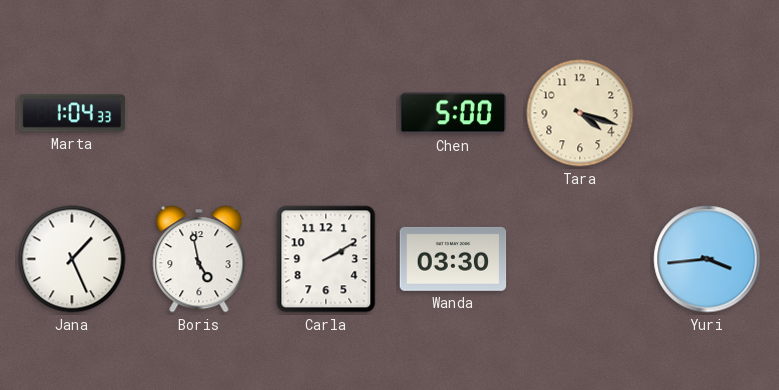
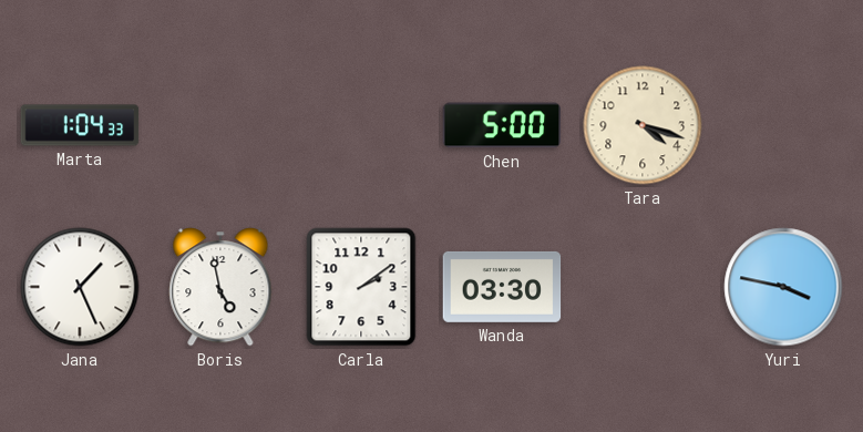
Carla: 2:10 -> 2:09 (361, 287)
Yuri: 3:44 -> 3:47 (783, 287)
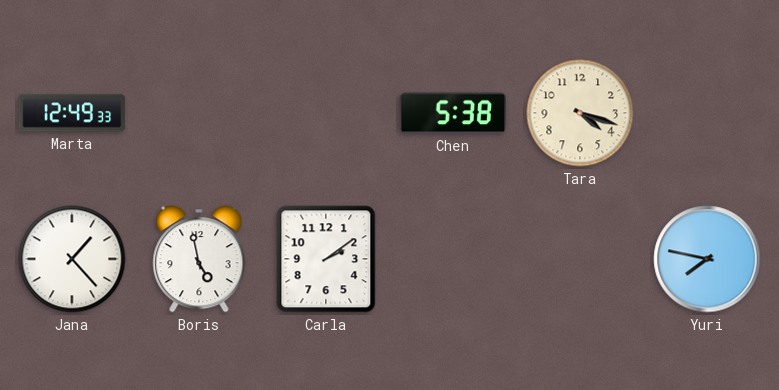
Marta: 1:04 -> 12:49 (72, 113)
Chen: 5:00 -> 5:38 (453, 113)
Jana: 1:26 -> 1:23 (72, 259)
Wanda: 03:30 -> none (502, 287)
Yuri: 3:47 -> 7:47 (707, 259)
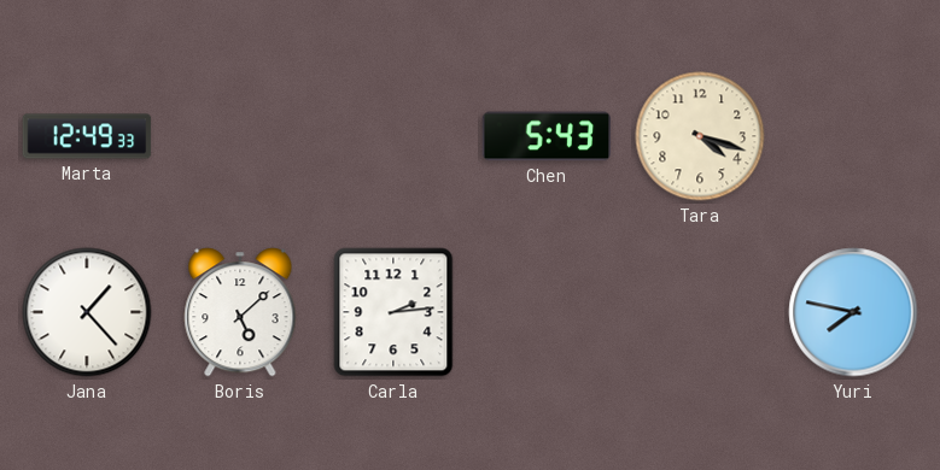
Chen: 5:38 -> 5:43 (547, 136)
Boris: 4:58 -> 5:08 (240, 312)
Carla: 2:09 -> 2:14 (393, 312)
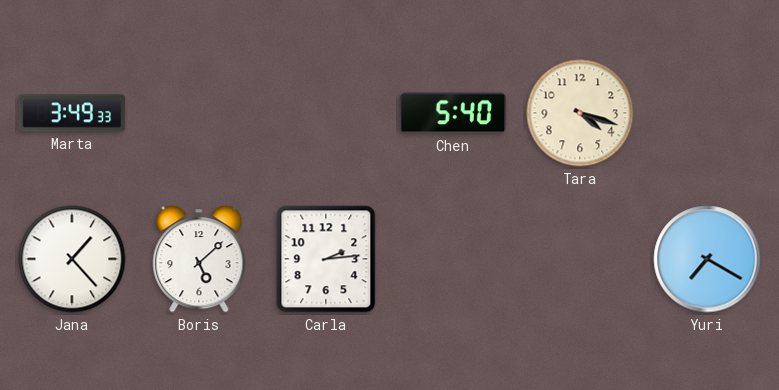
Marta: 12:49 -> 3:49 (72, 113)
Chen: 5:43 -> 5:40 (453, 113)
Yuri: 7:47 -> 7:20 (707, 259)
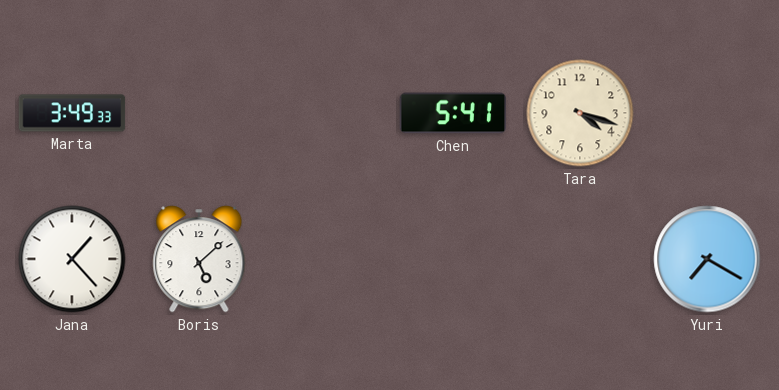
Chen: 5:40 -> 5:41 (453, 113)
Carla: 2:14 -> none (326, 259)
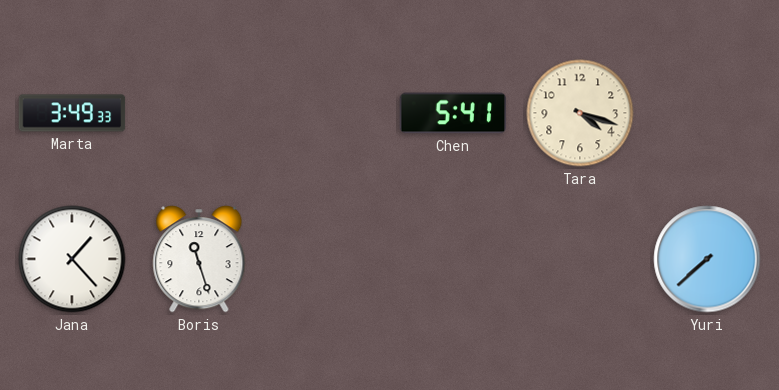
Boris: 5:08 -> 11:27 (199, 259)
Yuri: 7:20 -> 7:38 (707, 259)
